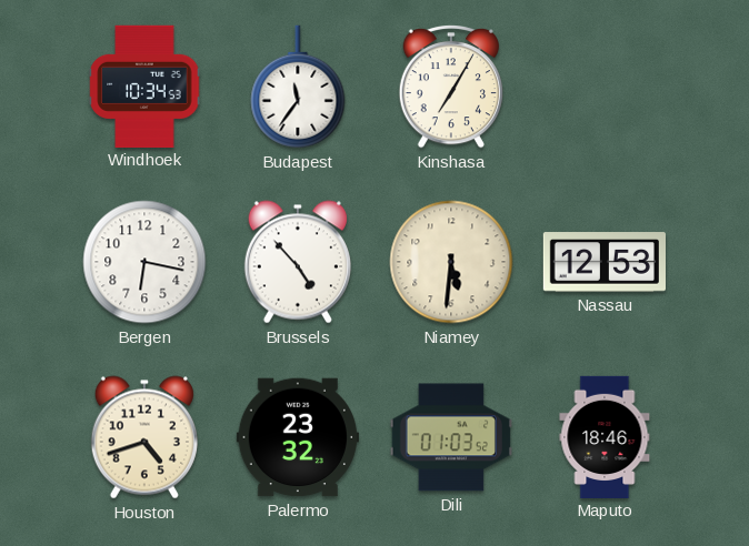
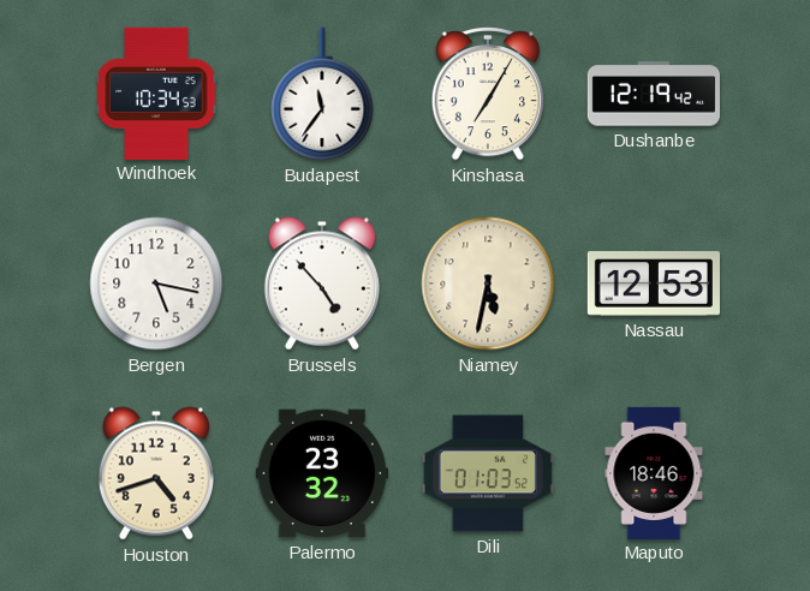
Dushanbe: none -> 12:19 (653, 94)
Bergen: 6:17 -> 5:17 (156, 283)
Niamey: 5:31 -> 5:32 (488, 283)
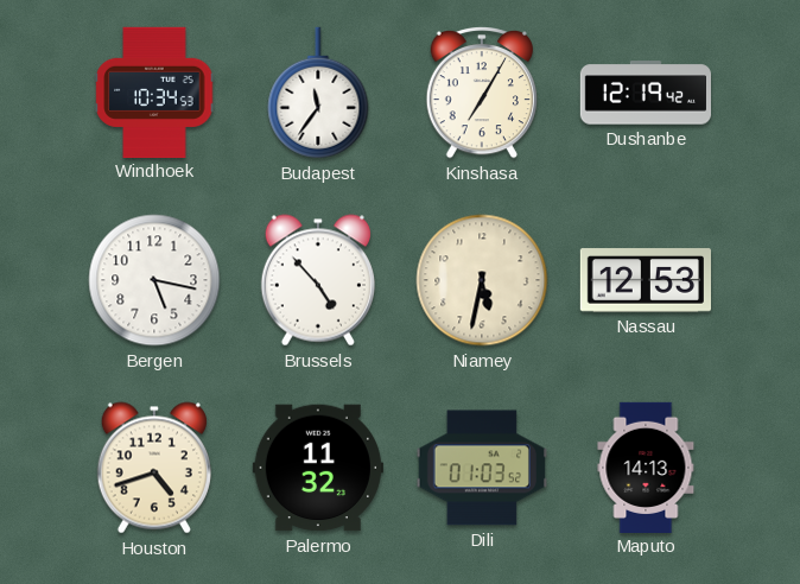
Palermo: 23:32 -> 11:32 (318, 468)
Maputo: 18:46 -> 14:13 (646, 466)
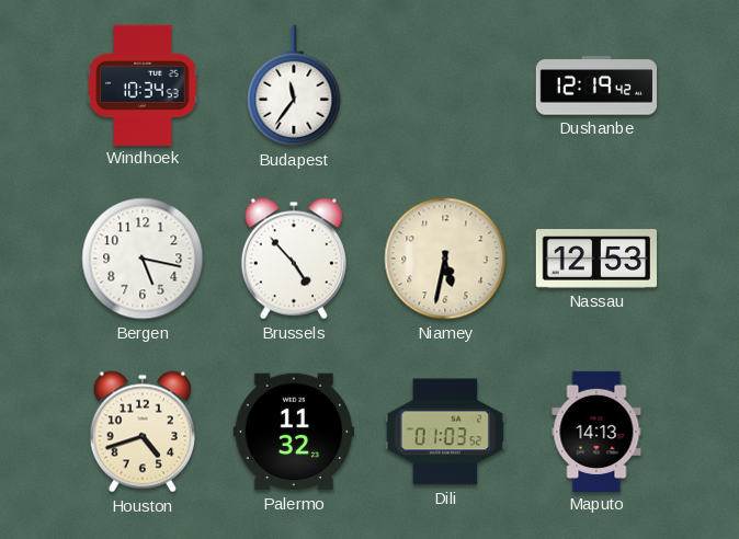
Kinshasa: 7:05 -> none (482, 94)
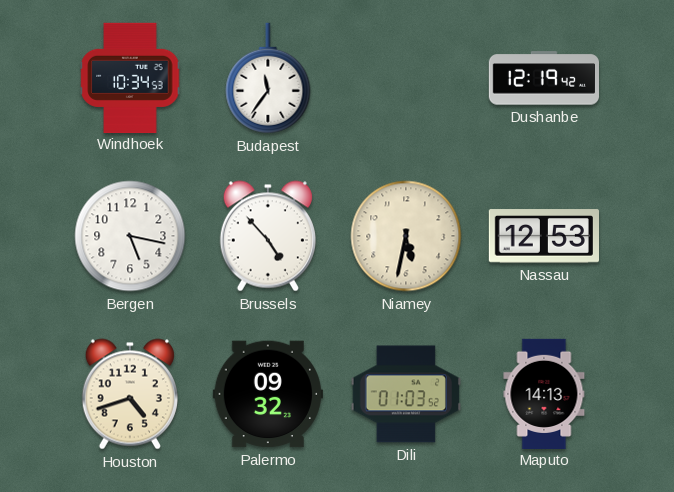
Palermo: 11:32 -> 09:32 (268, 394)
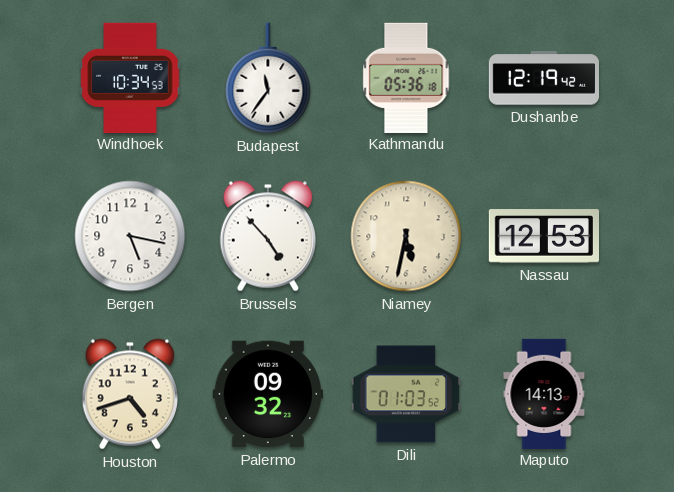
Kathmandu: none -> 05:36 (406, 77)
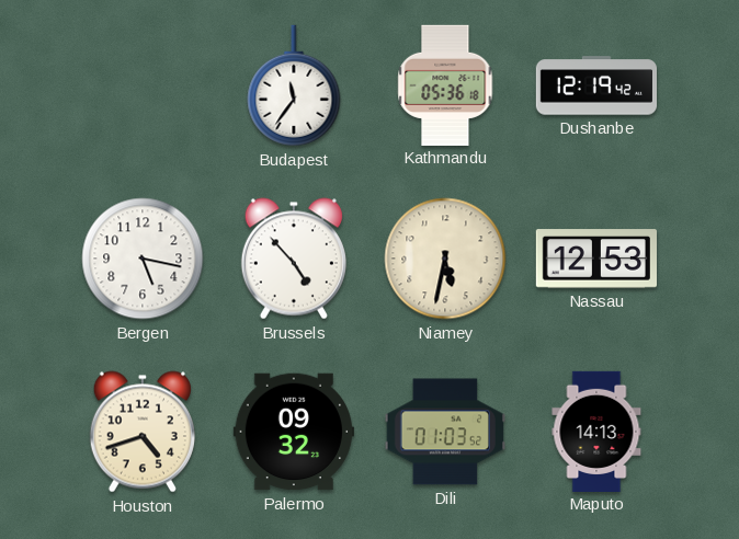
Windhoek: 10:34 -> none (130, 77)
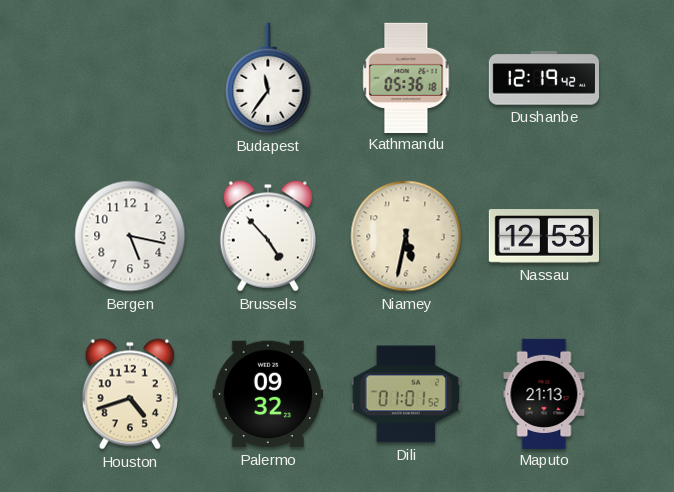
Dili: 01:03 -> 01:01 (406, 394)
Maputo: 14:13 -> 21:13 (544, 393)
